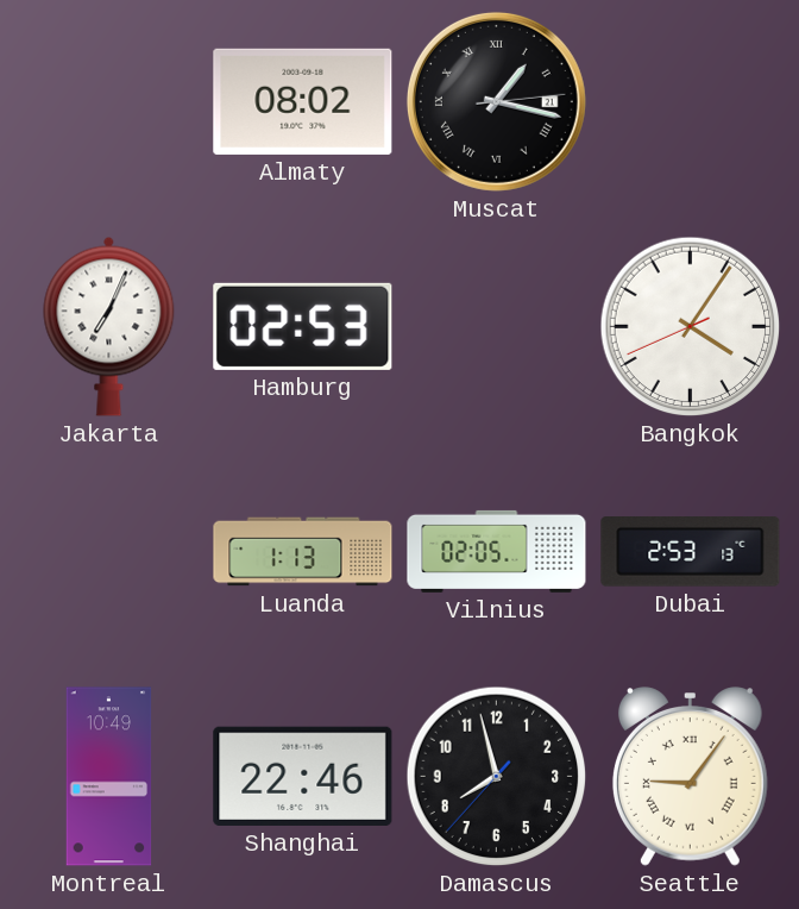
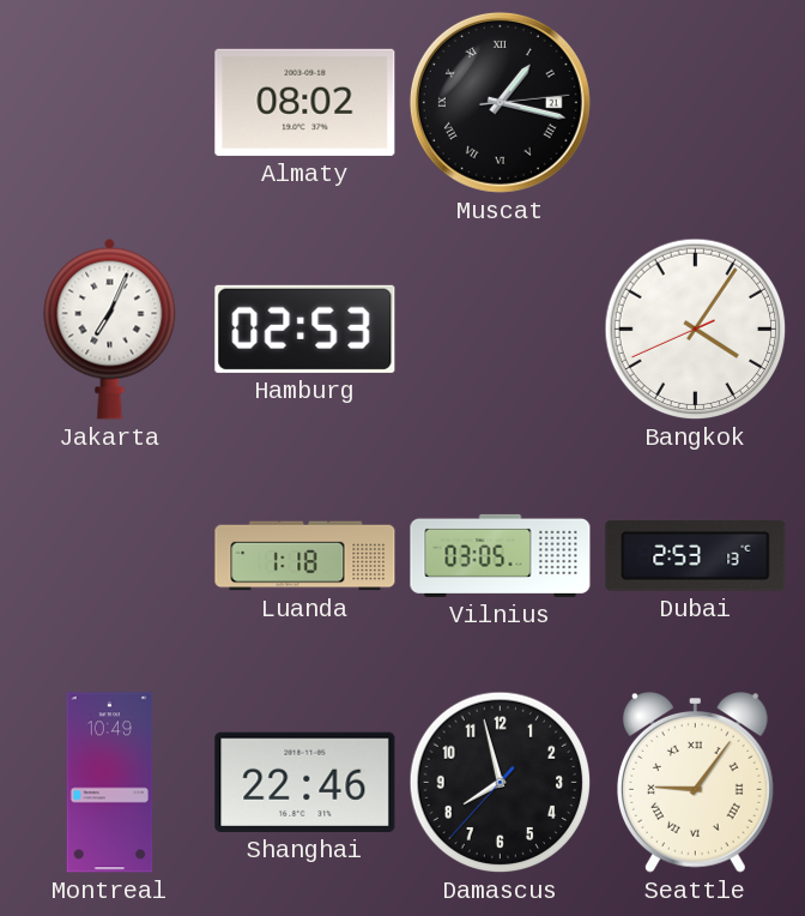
Luanda: 1:13 -> 1:18 (305, 556)
Vilnius: 02:05 -> 03:05 (501, 555)
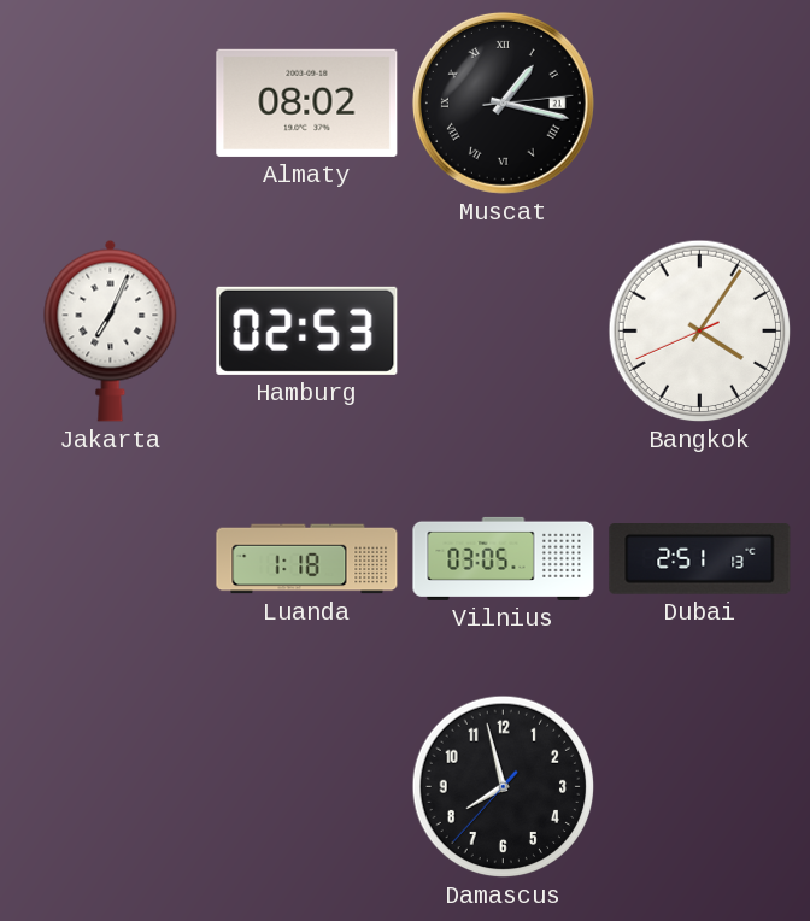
Dubai: 2:53 -> 2:51 (700, 559)
Montreal: 10:49 -> none (110, 783)
Shanghai: 22:46 -> none (305, 782)
Seattle: 9:06 -> none (695, 783)
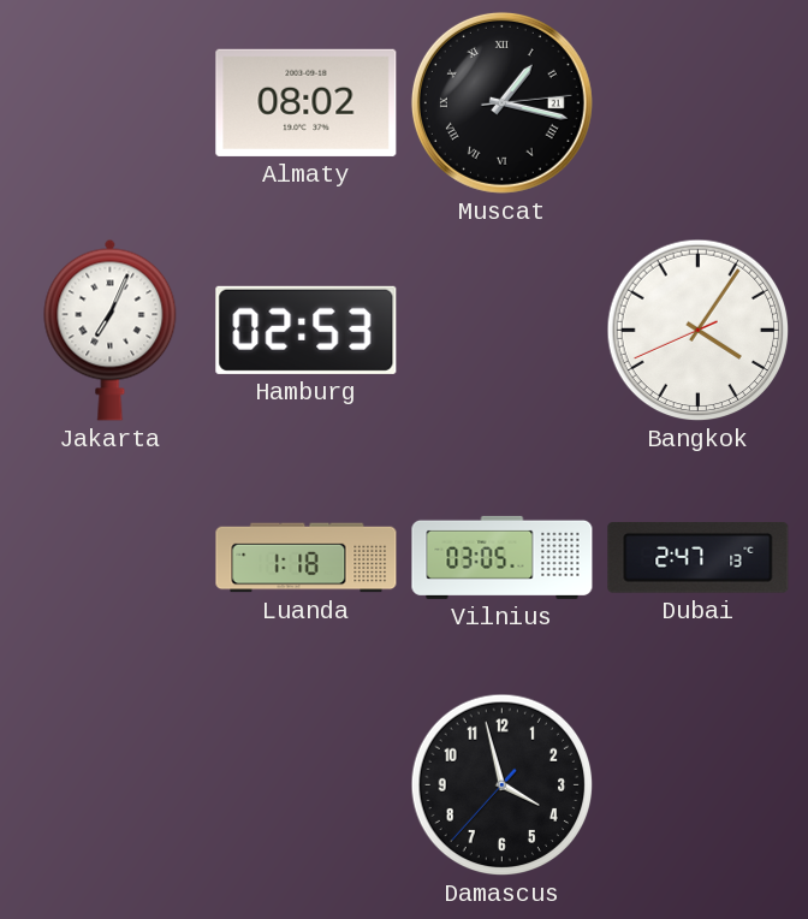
Dubai: 2:51 -> 2:47 (699, 558)
Damascus: 7:57 -> 3:57 (503, 785)
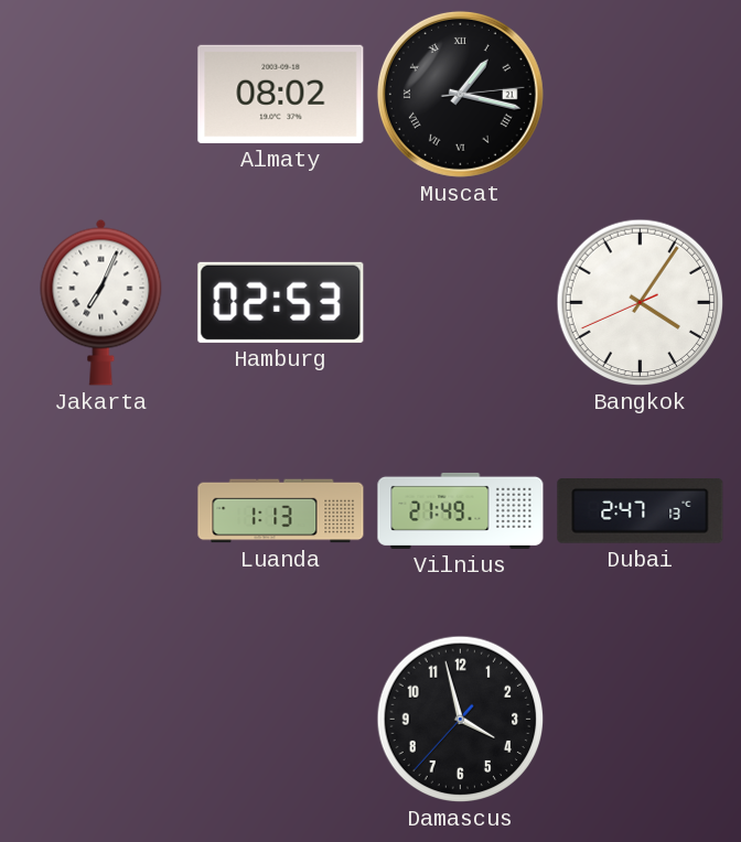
Luanda: 1:18 -> 1:13 (281, 511)
Vilnius: 03:05 -> 21:49 (461, 510)
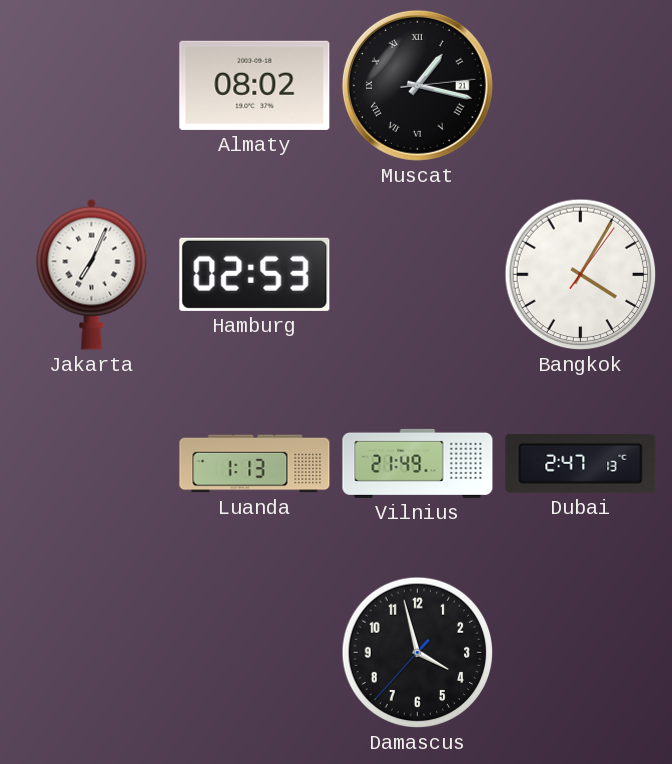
Bangkok: 4:05:41 -> 4:05:06 (581, 275)
